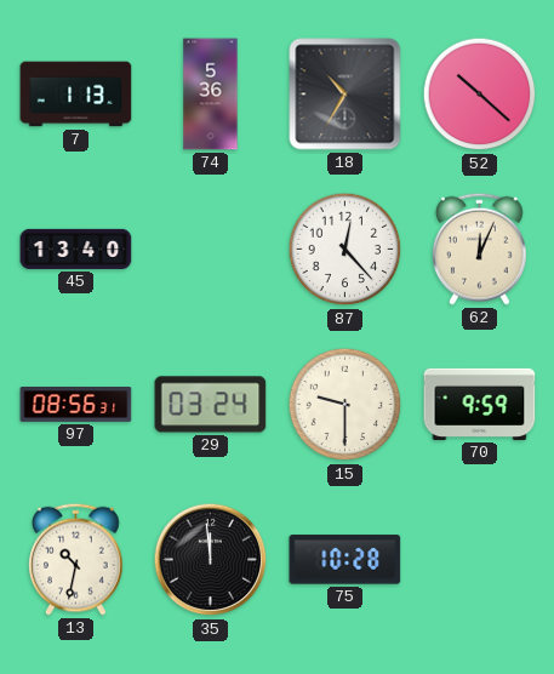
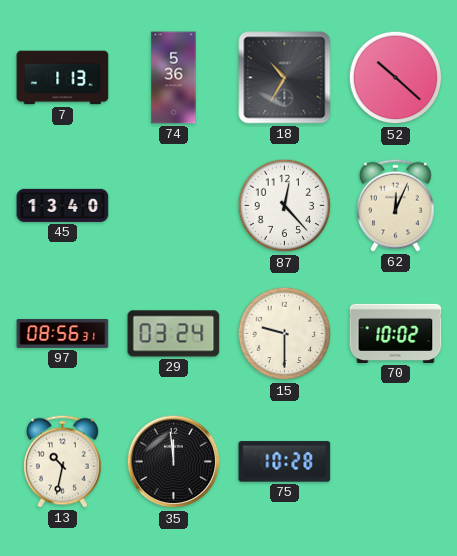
70: 9:59 -> 10:02 (396, 333)
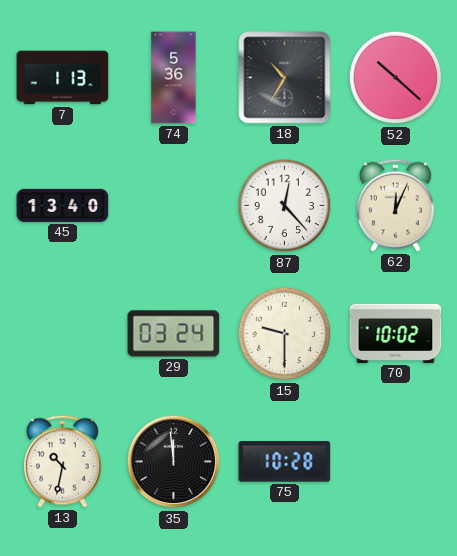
97: 08:56 -> none (63, 334)
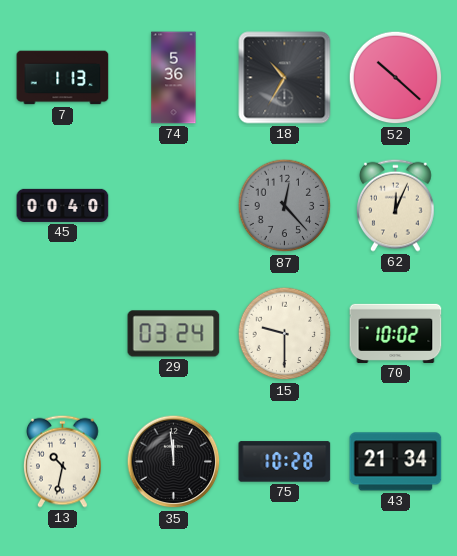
45: 13:40 -> 00:40 (63, 205)
87 dial: white -> grey (285, 206)
43: none -> 21:34 (396, 462)
